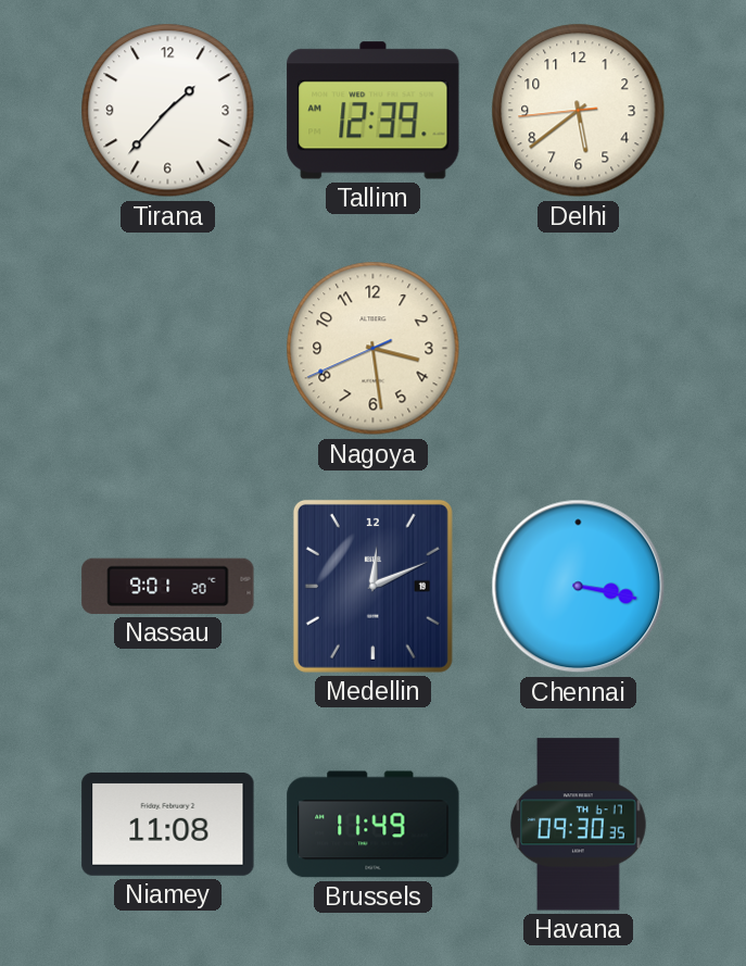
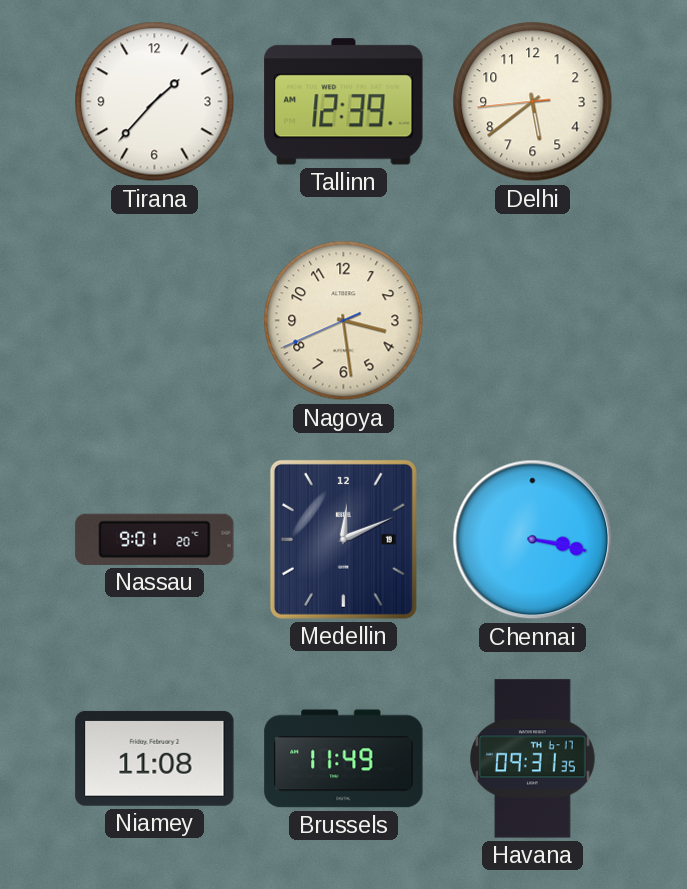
Havana: 09:30 -> 09:31 (533, 759)
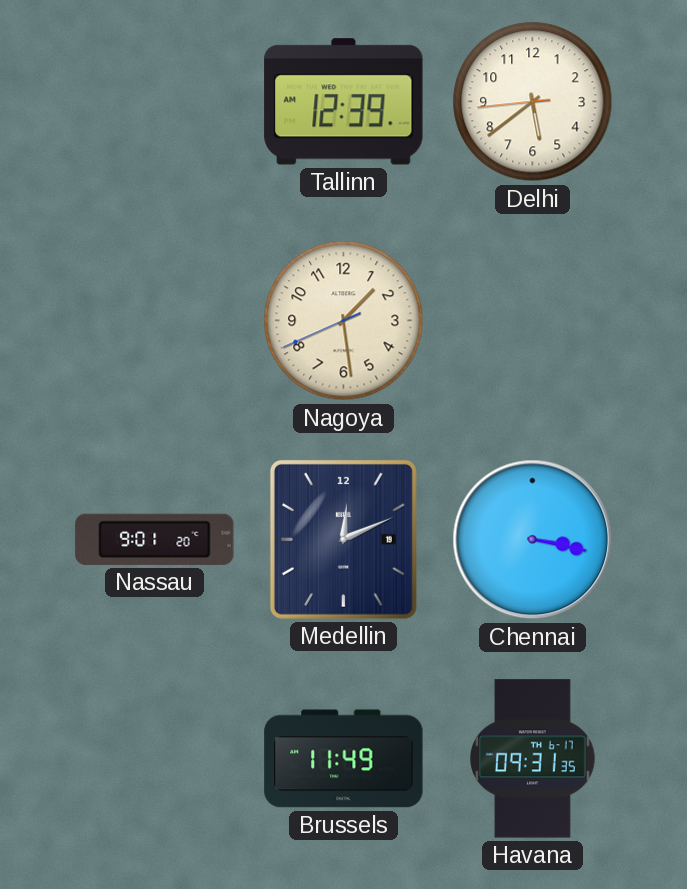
Tirana: 1:37 -> none (155, 102)
Nagoya: 3:28 -> 1:28 (344, 321)
Niamey: 11:08 -> none (155, 758)
